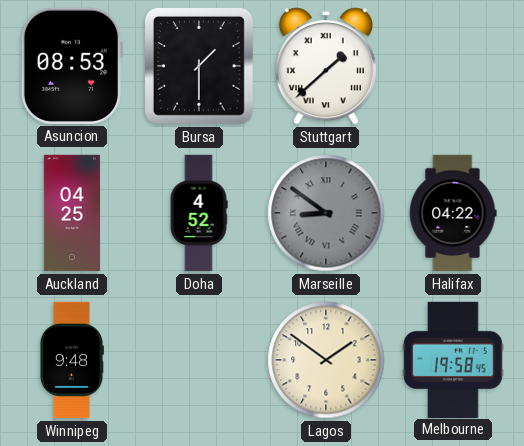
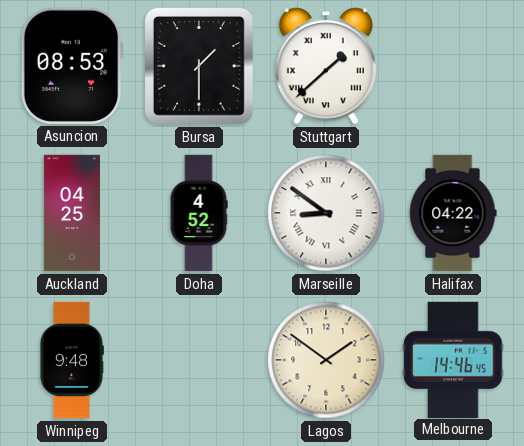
Marseille dial: grey -> white (326, 213)
Melbourne: 19:58 -> 14:46 (453, 359)
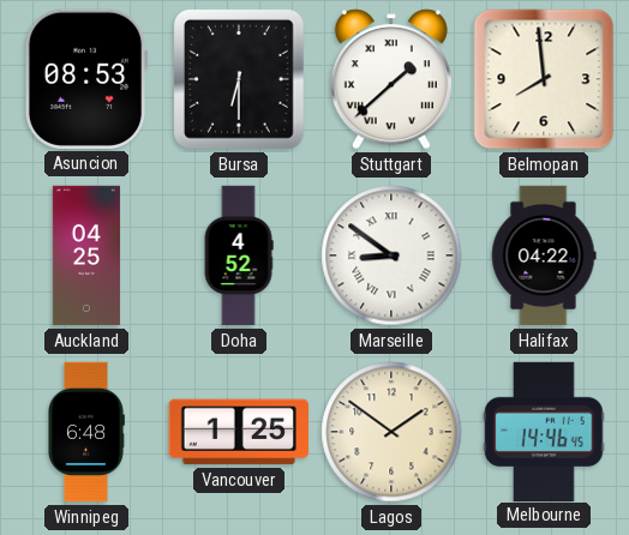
Bursa: 1:30 -> 6:30 (239, 80)
Belmopan: none -> 7:59 (544, 79)
Winnipeg: 9:48 -> 6:48 (86, 432)
Vancouver: none -> 1:25 (239, 432)
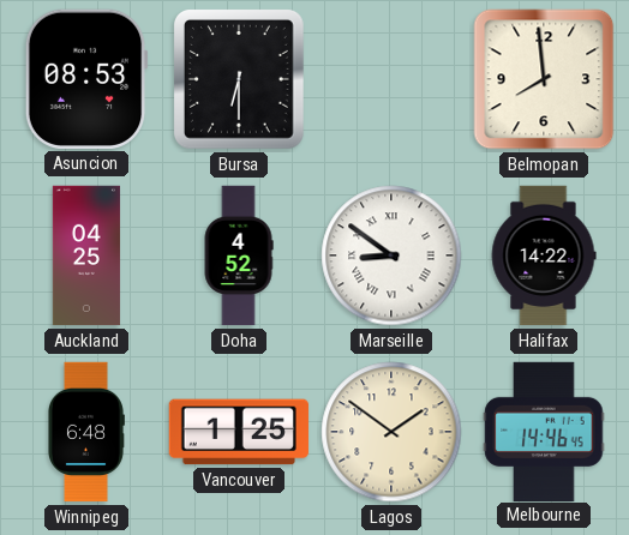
Stuttgart: 1:38 -> none (391, 79)
Halifax: 04:22 -> 14:22 (544, 256)
